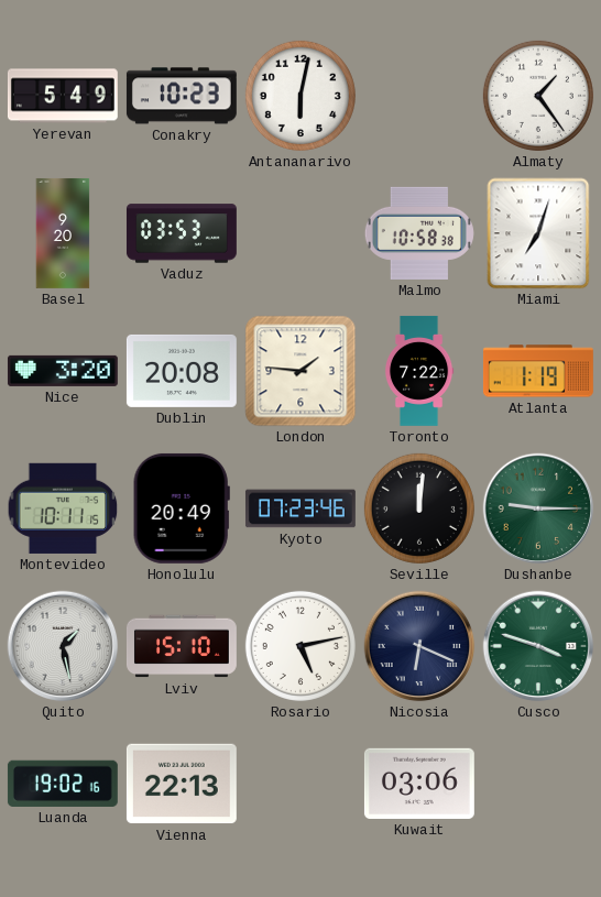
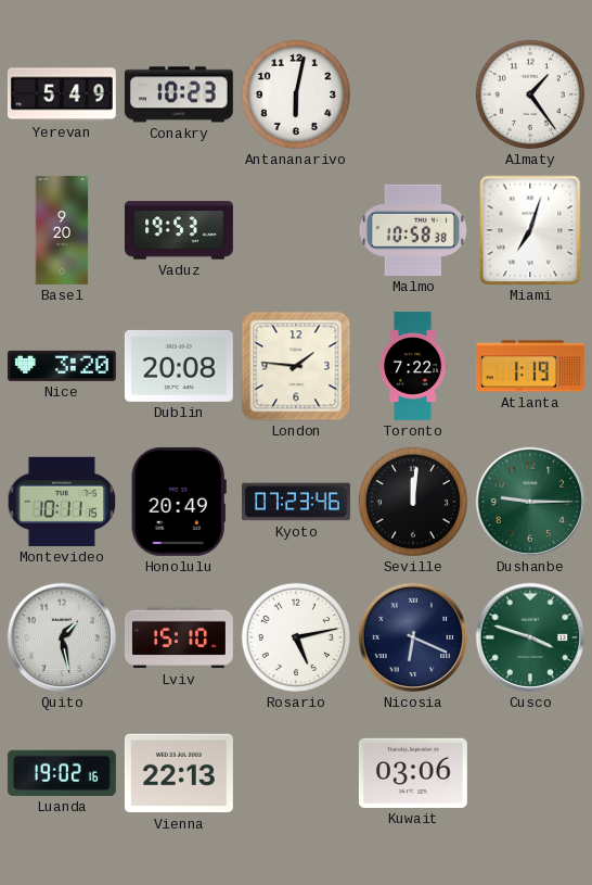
Vaduz: 03:53 -> 19:53 (179, 230)
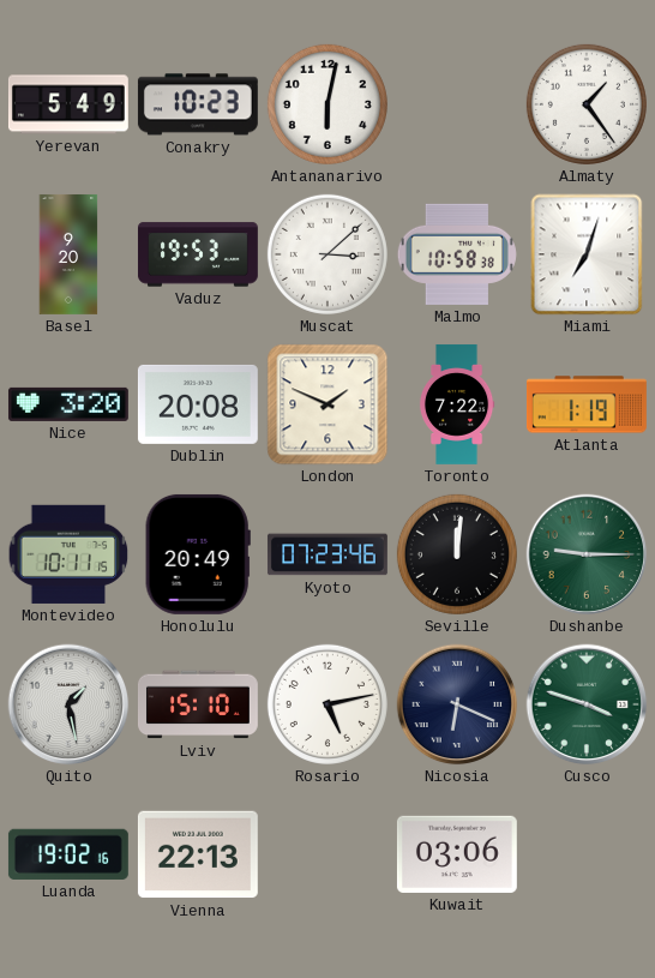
Muscat: none -> 3:08 (327, 254)
London: 1:46 -> 1:49 (327, 404)
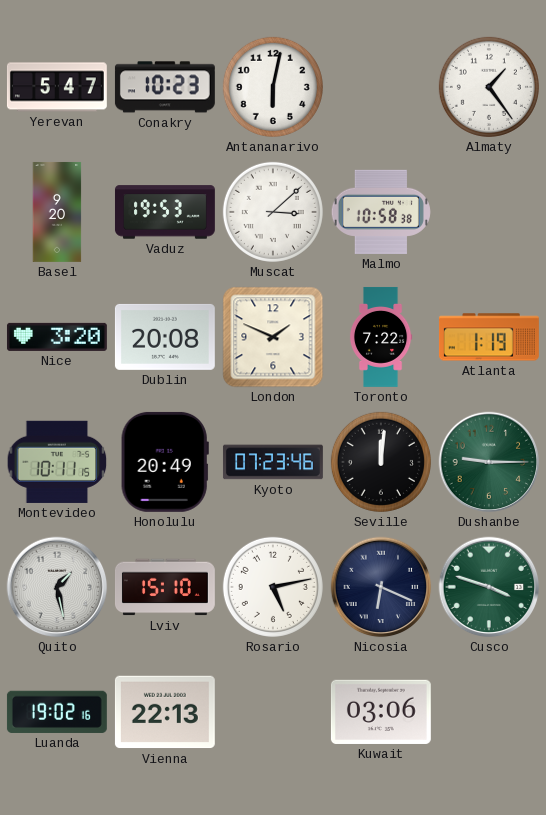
Yerevan: 5:49 -> 5:47 (57, 87)
Miami: 7:03 -> none (587, 254)
